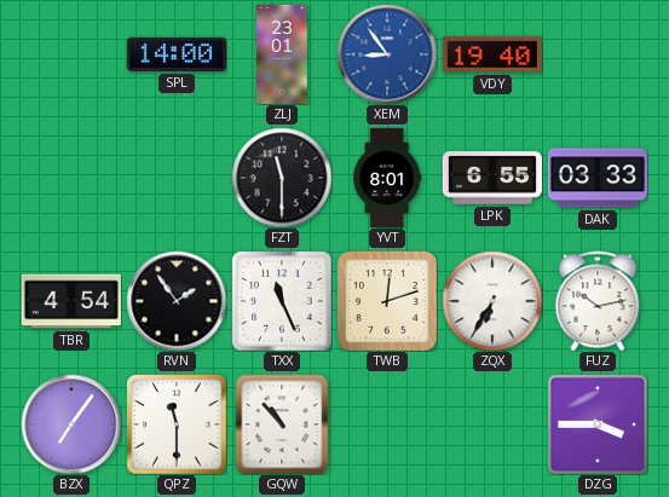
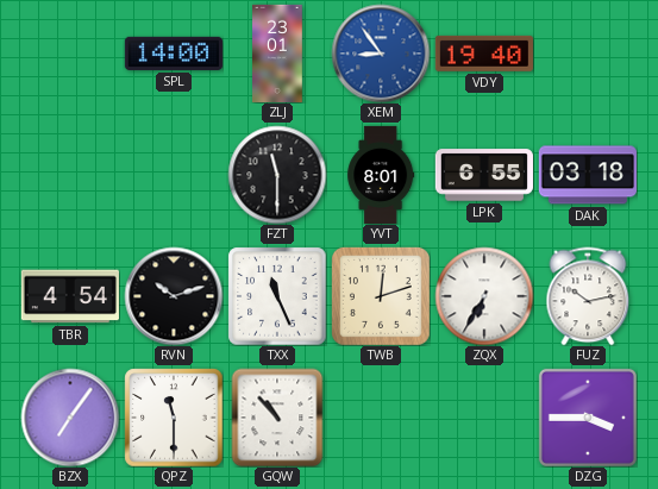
DAK: 03:33 -> 03:18 (588, 175)
RVN: 1:54 -> 10:12 (174, 296)
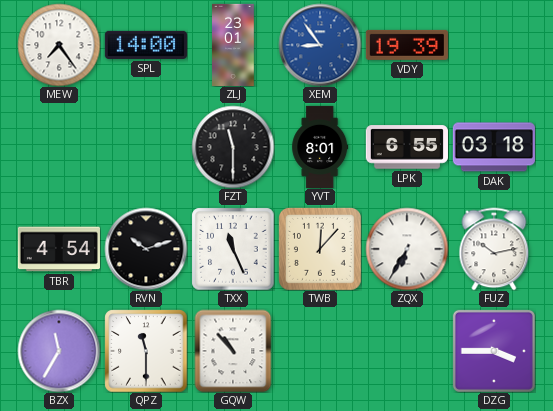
MEW: none -> 7:24 (59, 45)
VDY: 19:40 -> 19:39 (407, 45)
TWB: 12:12 -> 12:07 (320, 249)
BZX: 7:06 -> 11:35 (59, 351)
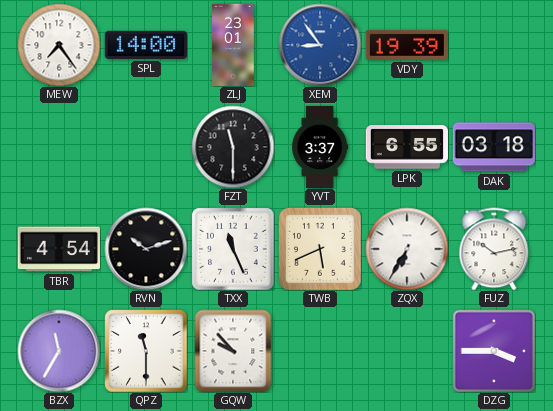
YVT: 8:01 -> 3:37 (320, 146)
TWB: 12:07 -> 5:41 (320, 249)
GQW: 10:53 -> 9:53 (233, 351)
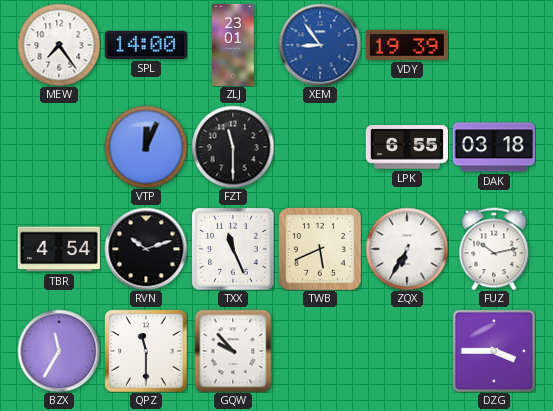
VTP: none -> 12:04 (146, 147)
YVT: 3:37 -> none (320, 146)
